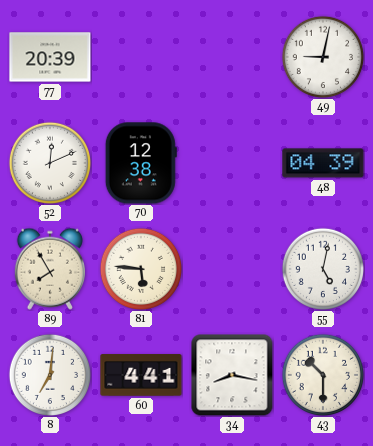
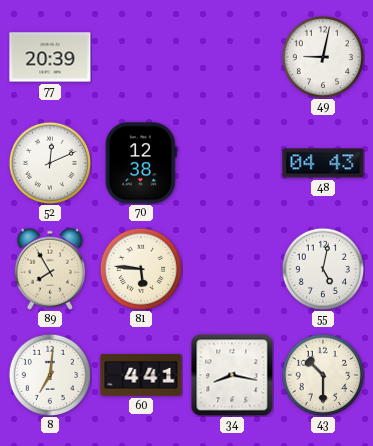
48: 04:39 -> 04:43 (323, 163)
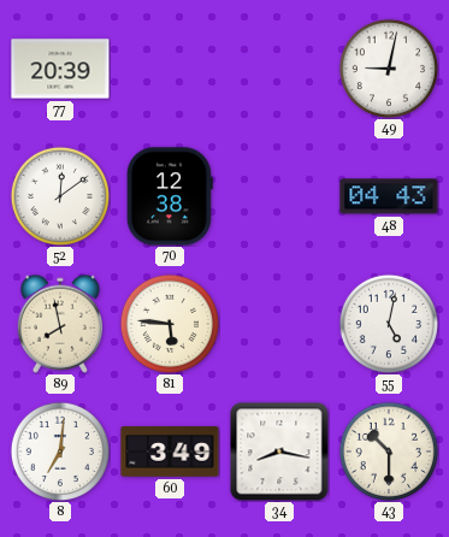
52: 12:11 -> 12:09 (59, 195)
89: 7:55 -> 7:58 (60, 324)
60: 4:41 -> 3:49 (170, 452)
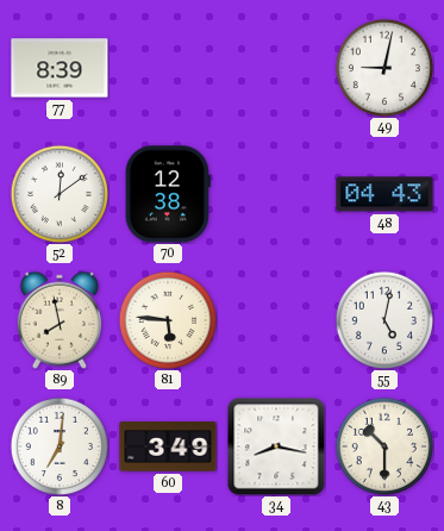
77: 20:39 -> 8:39 (60, 68)
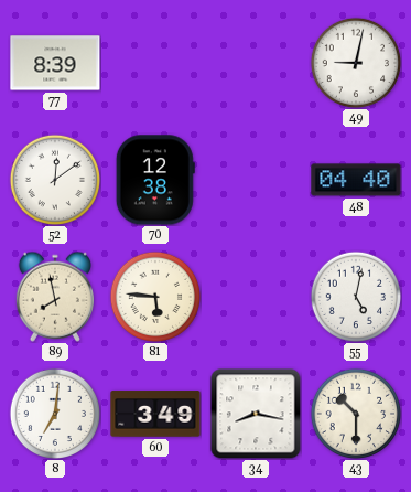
48: 04:43 -> 04:40 (356, 180)
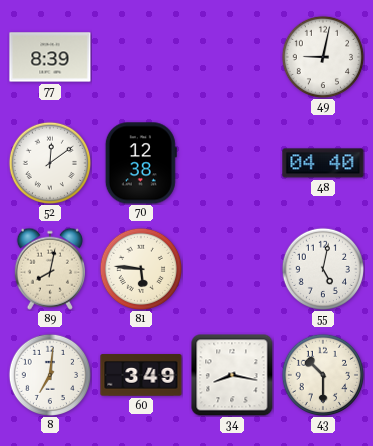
89: 7:58 -> 8:02 (50, 269)
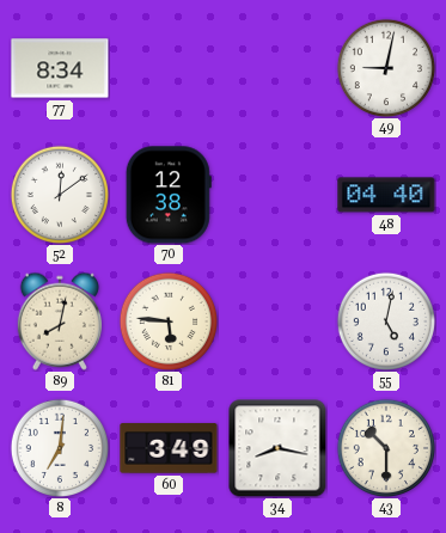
77: 8:39 -> 8:34 (60, 68)
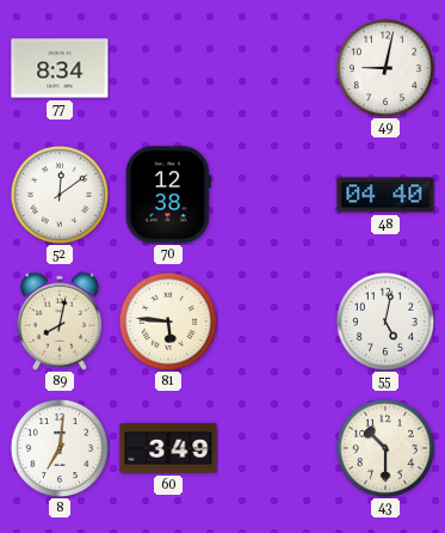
34: 8:17 -> none (277, 448)
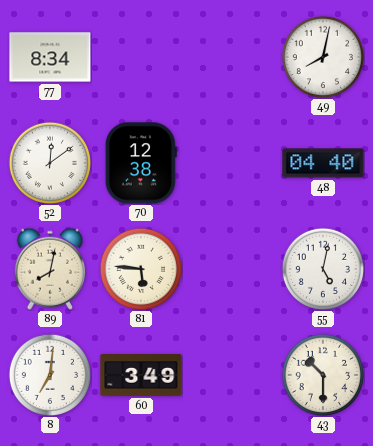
49: 9:02 -> 8:02 (322, 56)
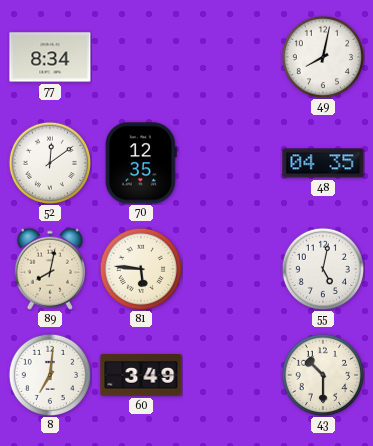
70: 12:38 -> 12:35 (141, 163)
48: 04:40 -> 04:35 (323, 163)
